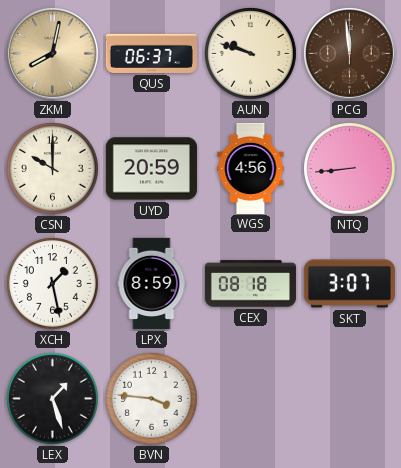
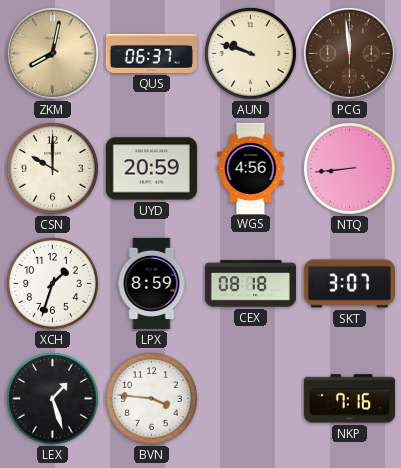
XCH: 1:28 -> 1:33 (53, 284)
NKP: none -> 7:16 (349, 399)
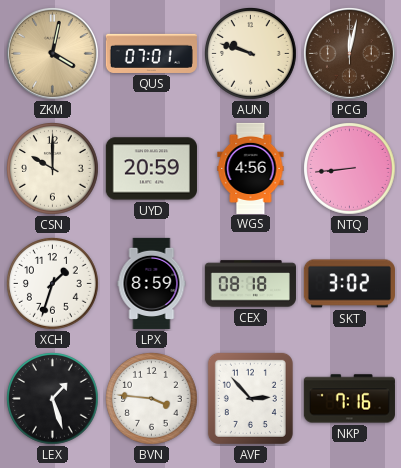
ZKM: 8:02 -> 4:02 (53, 54)
QUS: 06:37 -> 07:01 (151, 53)
PCG: 11:59 -> 12:02 (350, 54)
SKT: 3:07 -> 3:02 (349, 284)
AVF: none -> 2:53 (250, 398)
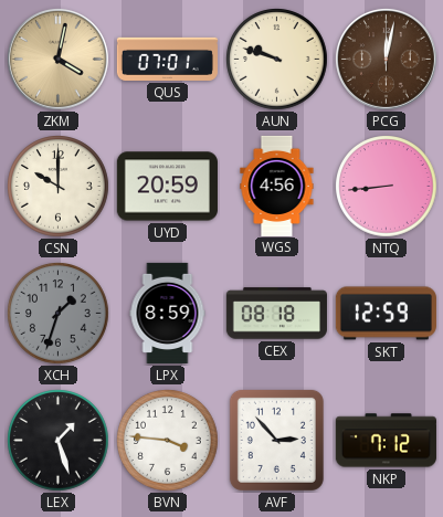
XCH dial: white -> grey (59, 314)
SKT: 3:02 -> 12:59 (386, 314)
NKP: 7:16 -> 7:12 (386, 441)
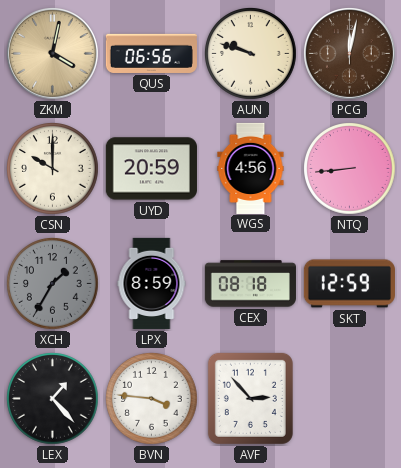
QUS: 07:01 -> 06:56 (151, 53)
XCH: 1:33 -> 1:35 (53, 284)
LEX: 1:27 -> 1:23 (53, 399)
NKP: 7:12 -> none (386, 441)
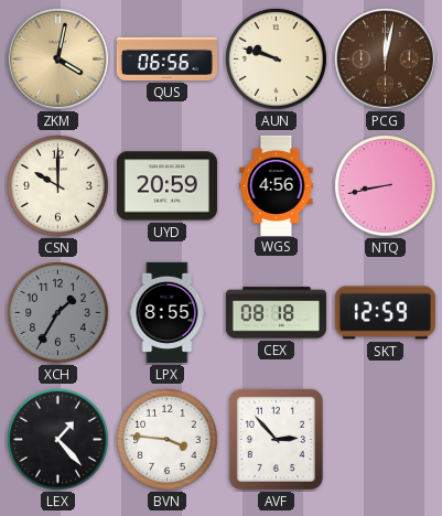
NTQ: 8:44 -> 8:43 (386, 186)
LPX: 8:59 -> 8:55 (168, 312)
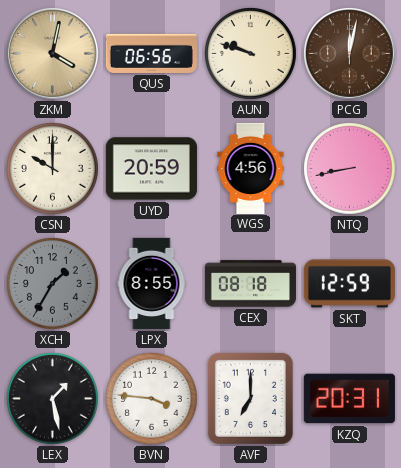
LEX: 1:23 -> 1:28 (53, 399)
AVF: 2:53 -> 7:00 (250, 398)
KZQ: none -> 20:31 (349, 399)
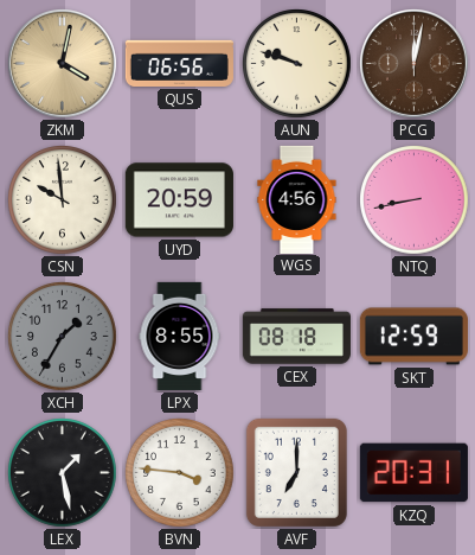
CSN: 10:00 -> 9:59 (63, 200)
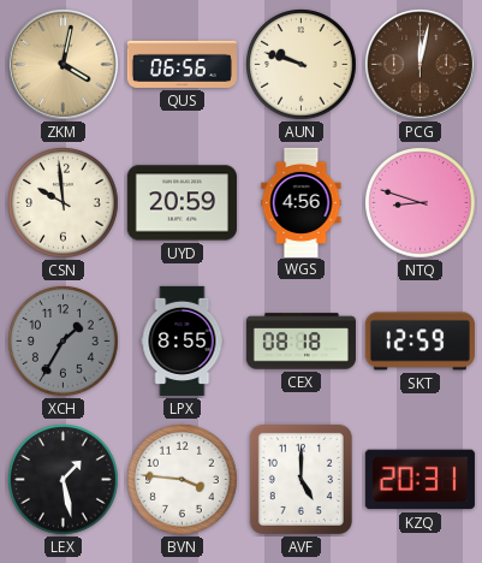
NTQ: 8:43 -> 8:48 (421, 203)
AVF: 7:00 -> 5:00 (300, 479)
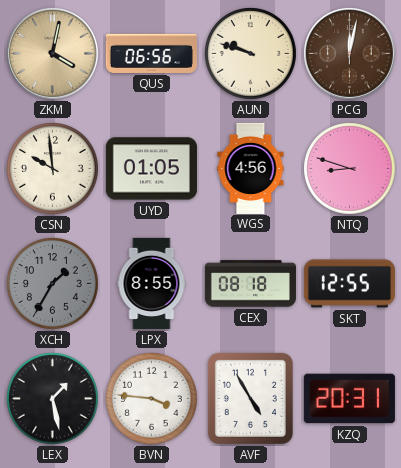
UYD: 20:59 -> 01:05 (151, 169)
SKT: 12:59 -> 12:55 (349, 284)
AVF: 5:00 -> 4:55 (250, 398)
